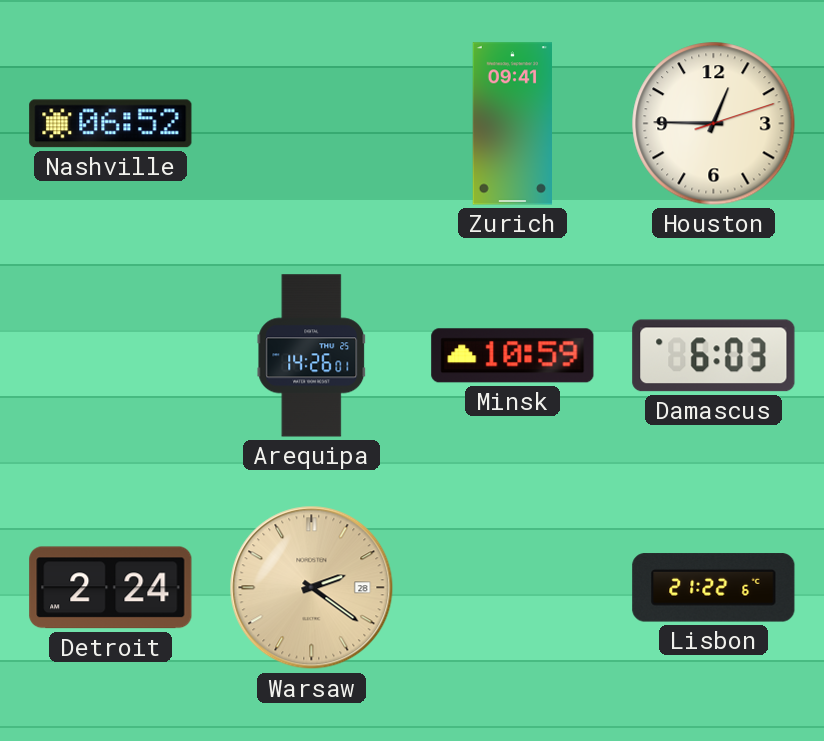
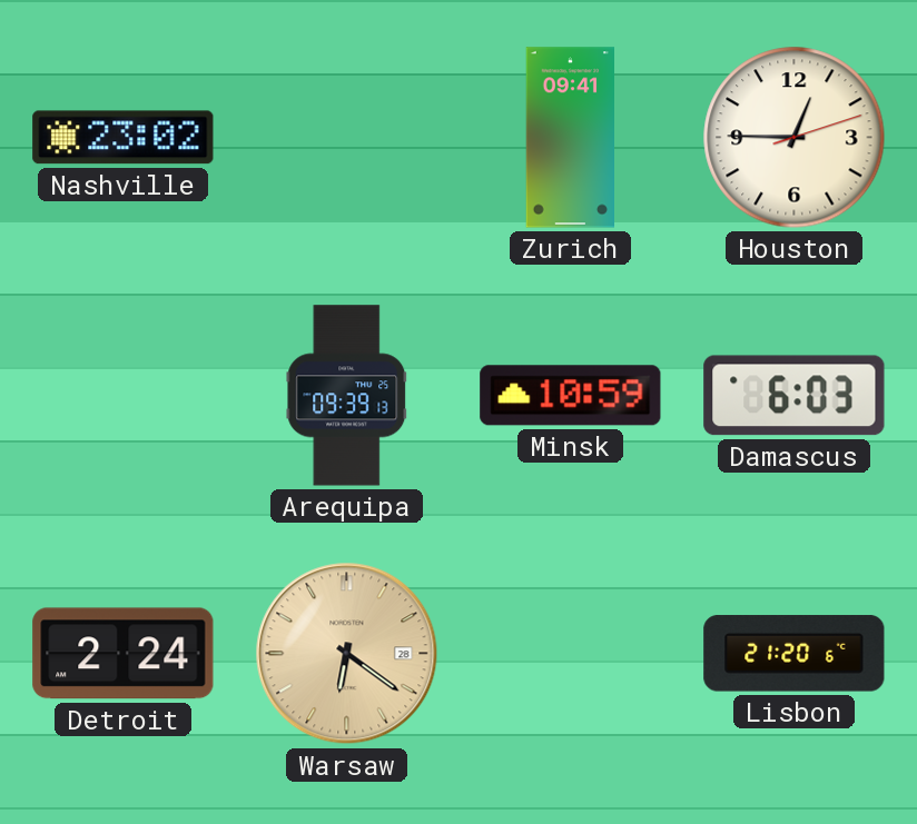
Nashville: 06:52 -> 23:02 (124, 138)
Arequipa: 14:26 -> 09:39 (347, 396)
Warsaw: 2:21 -> 6:21 (347, 654)
Lisbon: 21:22 -> 21:20 (795, 654)
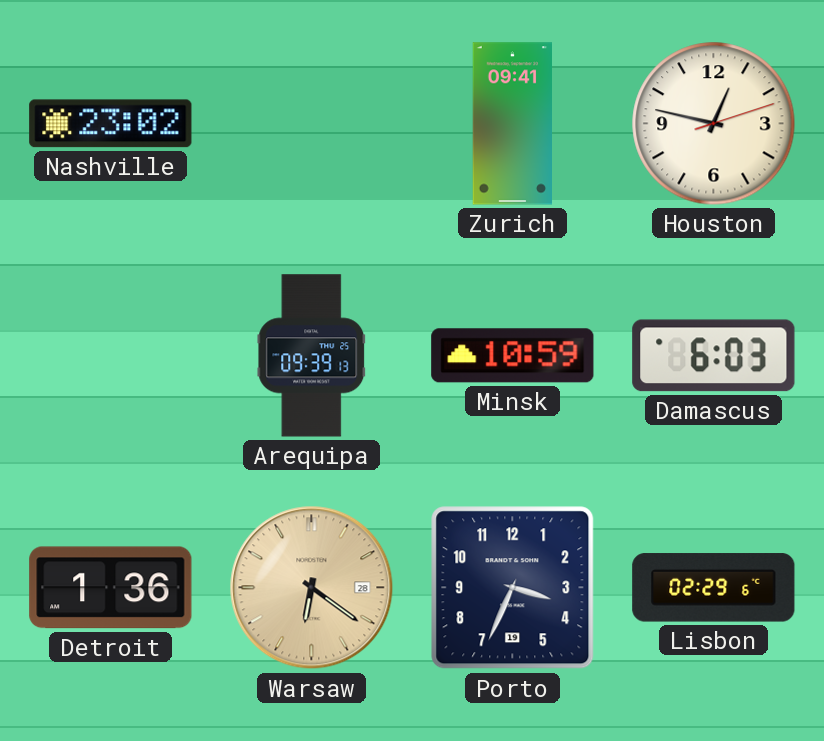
Houston: 12:45 -> 12:47 (714, 124)
Detroit: 2:24 -> 1:36 (111, 588)
Porto: none -> 3:34 (513, 588)
Lisbon: 21:20 -> 02:29 (714, 588)
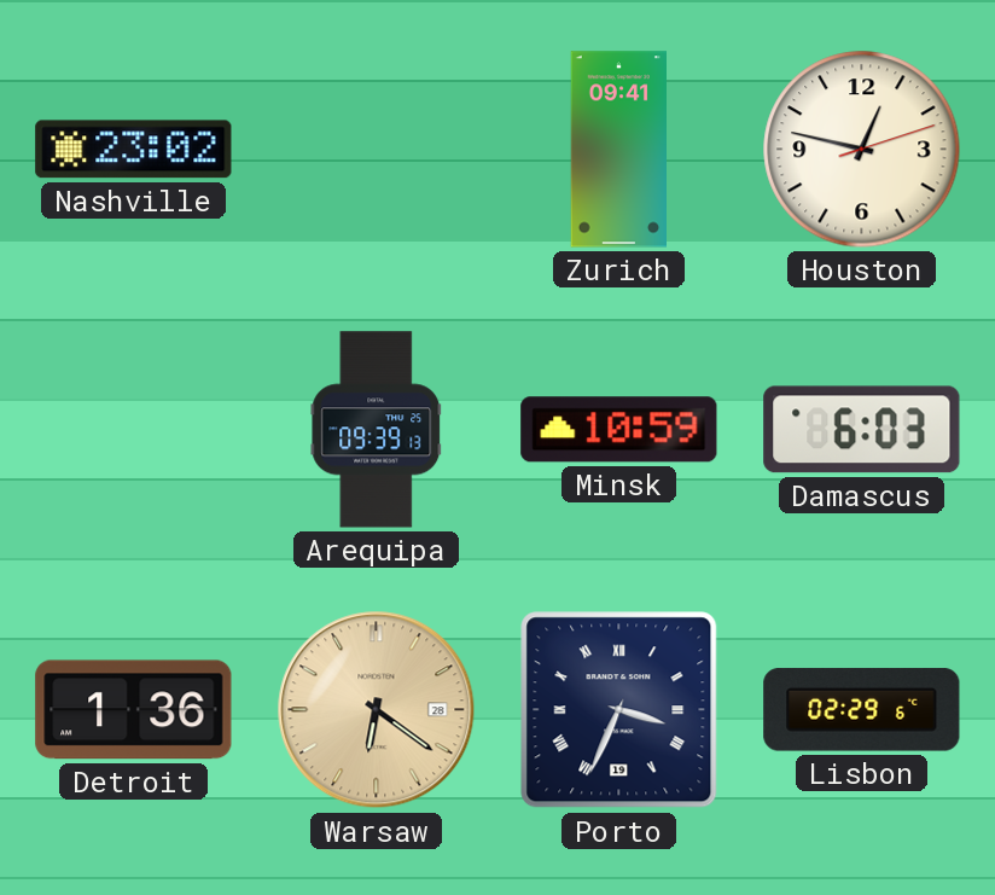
Porto numerals: Arabic -> Roman (619, 710)
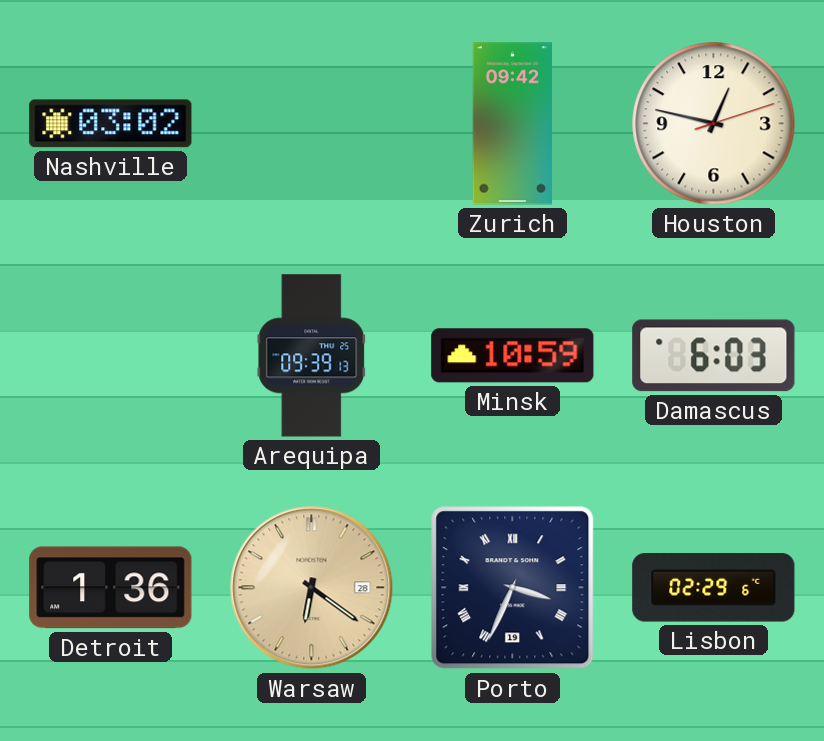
Nashville: 23:02 -> 03:02 (111, 124)
Zurich: 09:41 -> 09:42 (513, 124)
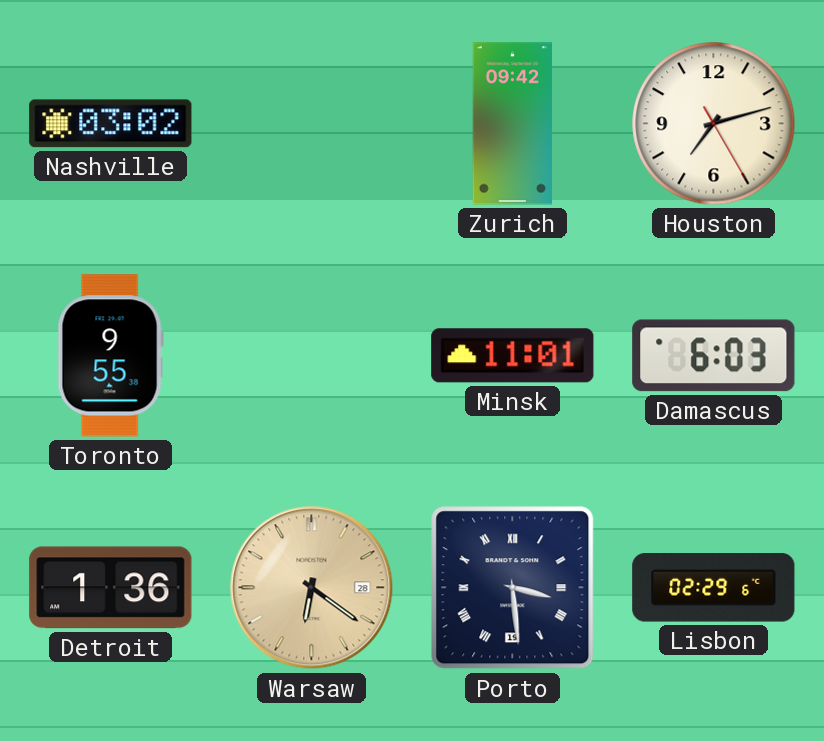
Houston: 12:47 -> 7:12 (714, 124)
Toronto: none -> 9:55 (110, 356)
Arequipa: 09:39 -> none (312, 356)
Minsk: 10:59 -> 11:01 (513, 356)
Porto: 3:34 -> 3:29 (513, 588)
